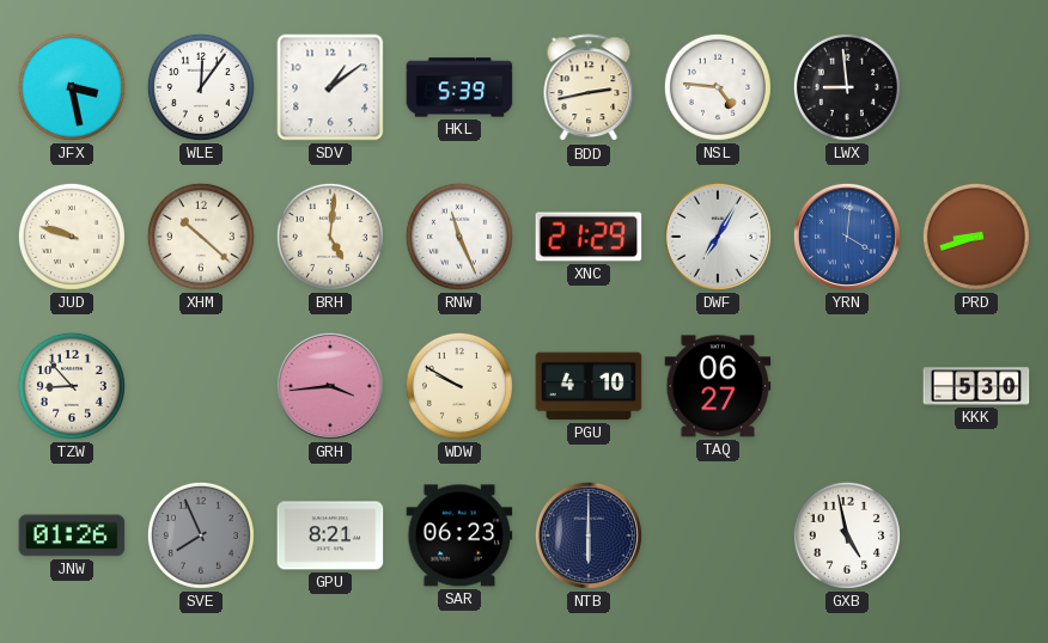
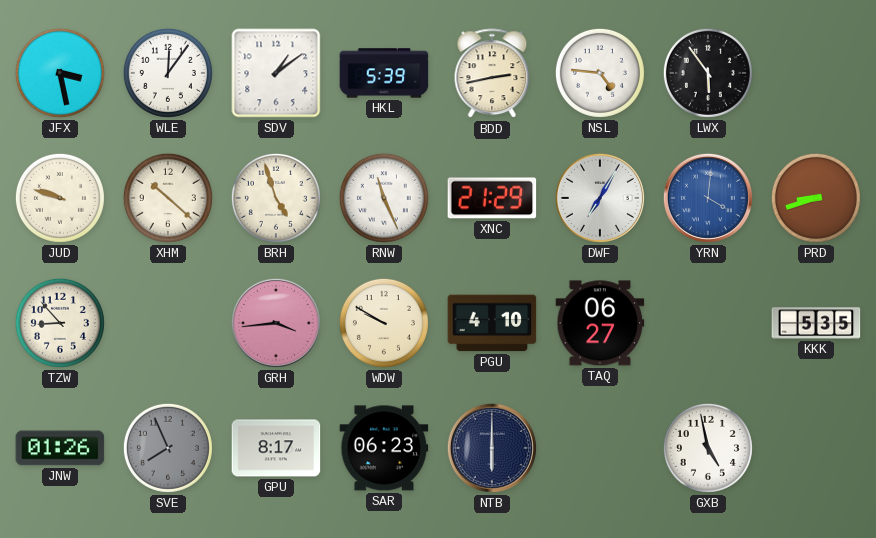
LWX: 8:59 -> 5:54 (708, 73)
BRH: 5:01 -> 4:57 (276, 198)
KKK: 5:30 -> 5:35 (816, 323)
GPU: 8:21 -> 8:17 (276, 448)
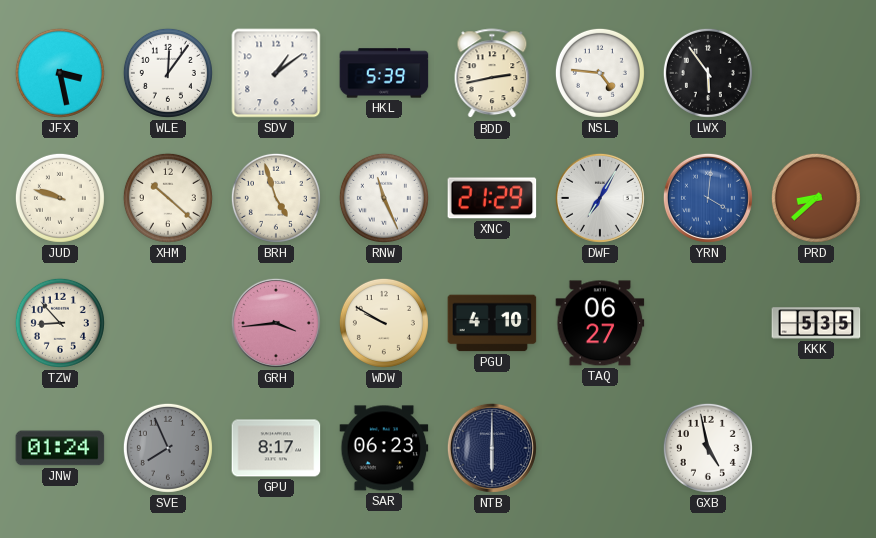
PRD: 8:42 -> 8:38 (816, 198)
JNW: 01:26 -> 01:24 (60, 448)
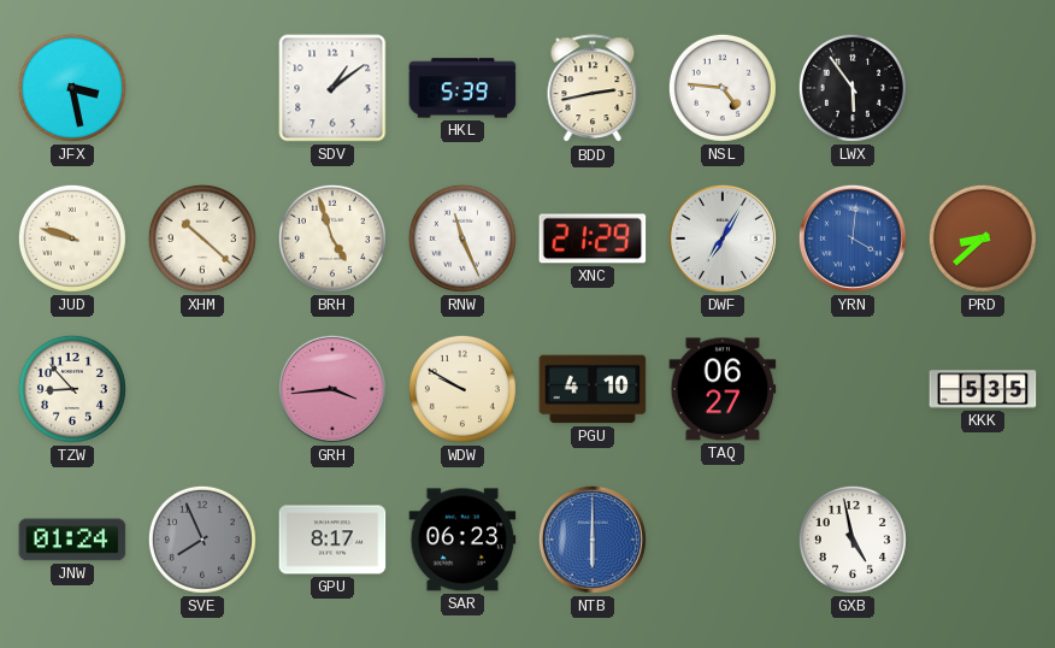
WLE: 12:06 -> none (168, 73)
NTB dial: navy -> blue (593, 540)
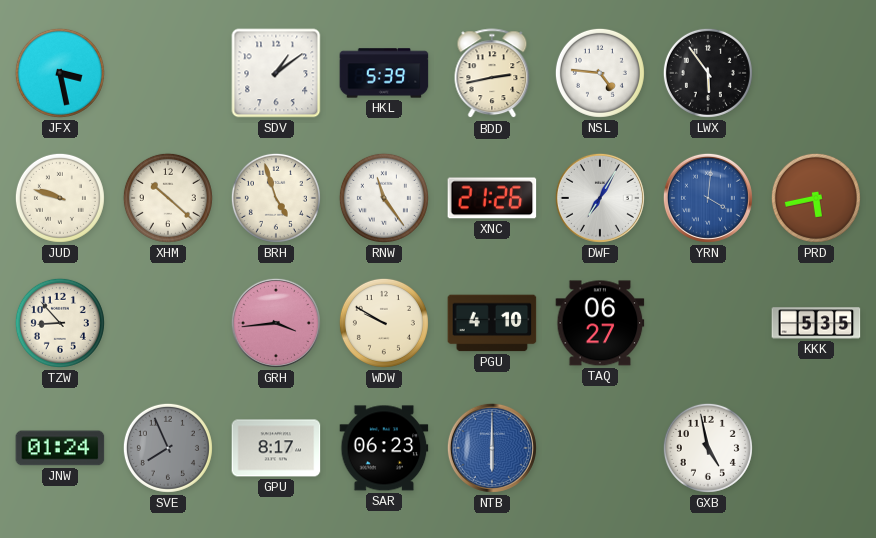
RNW: 11:26 -> 11:24 (384, 198)
XNC: 21:29 -> 21:26 (492, 198)
PRD: 8:38 -> 5:43 (816, 198)
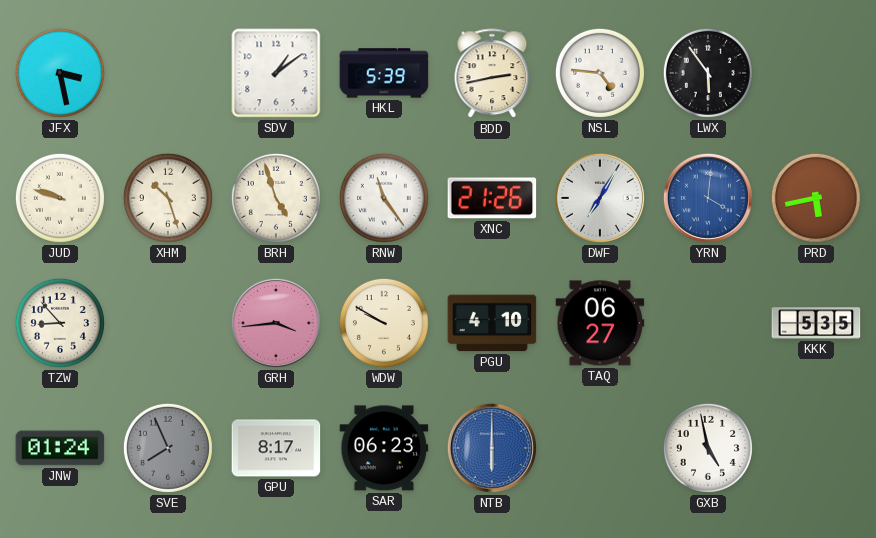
XHM: 10:22 -> 10:27 (168, 198)
